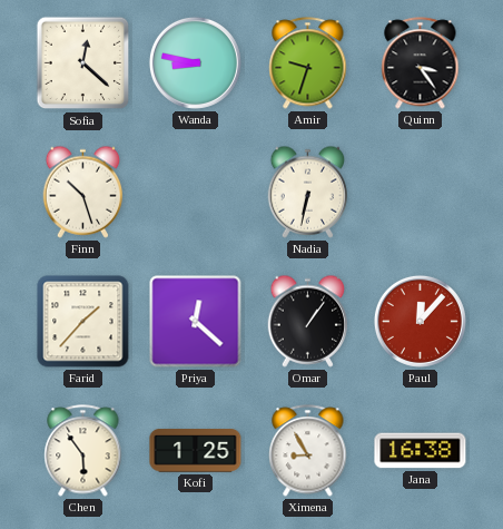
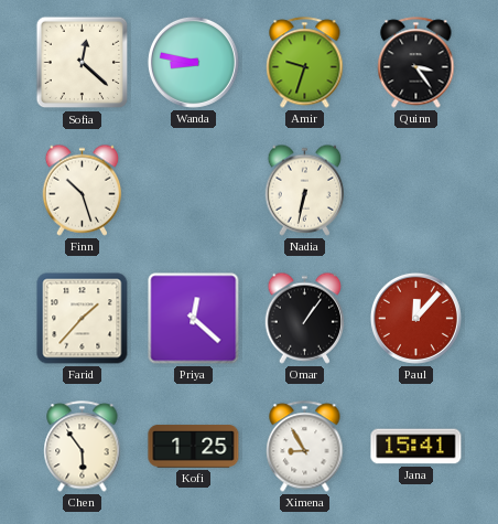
Jana: 16:38 -> 15:41 (416, 447)
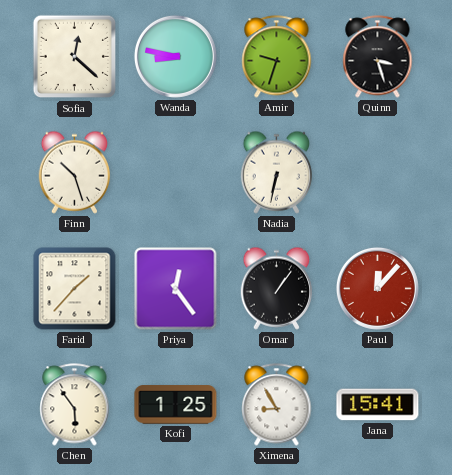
Quinn: 3:24 -> 3:27 (378, 57)
Priya: 12:22 -> 12:24 (176, 289)
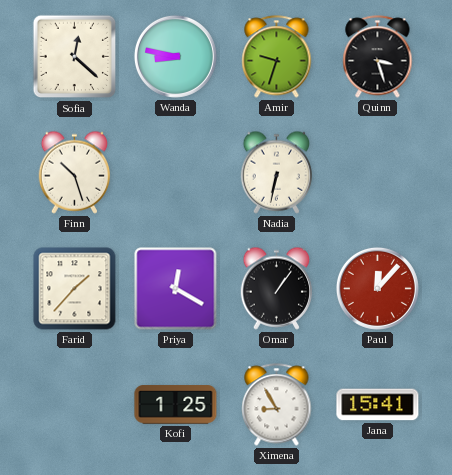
Priya: 12:24 -> 12:20 (176, 289)
Chen: 5:54 -> none (75, 405)
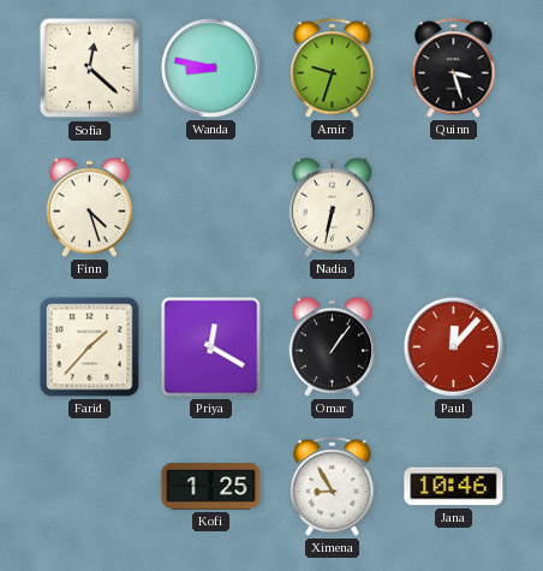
Finn: 10:27 -> 4:27 (90, 207)
Jana: 15:41 -> 10:46 (454, 487)
